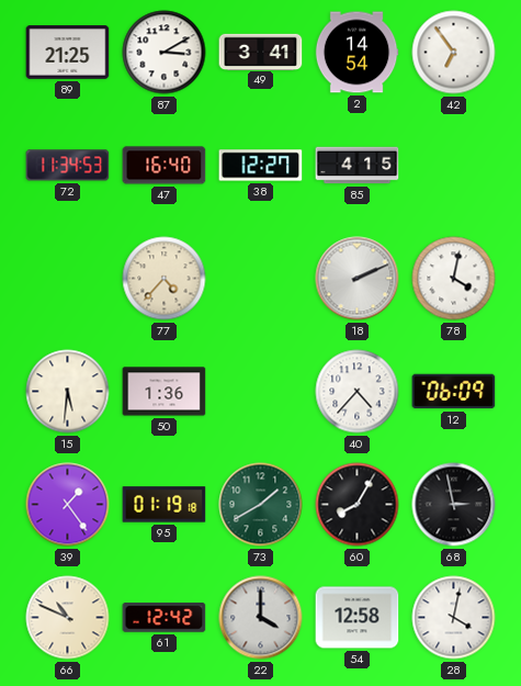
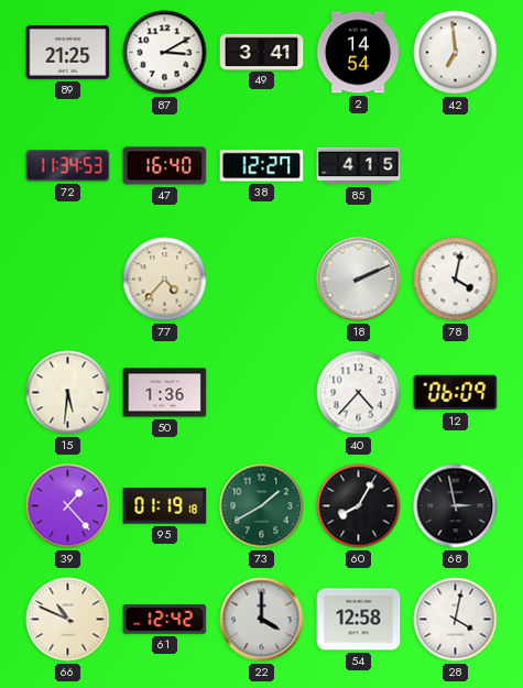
42: 6:54 -> 6:59 (456, 53)
39: 1:24 -> 1:23 (68, 506)
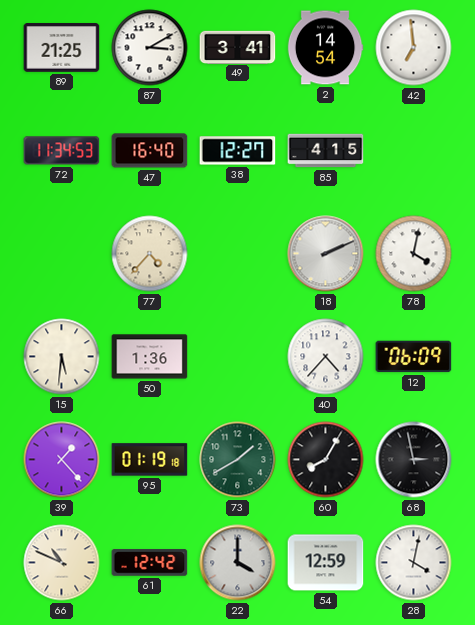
54: 12:58 -> 12:59 (326, 563)
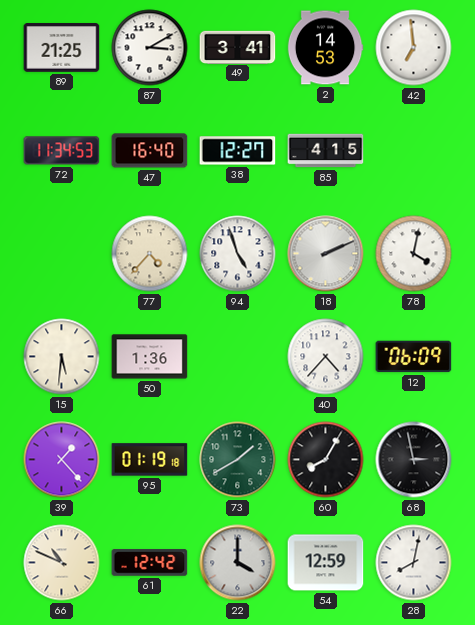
2: 14:54 -> 14:53 (325, 48)
94: none -> 4:57 (238, 254)
28: 4:02 -> 8:02 (414, 563)
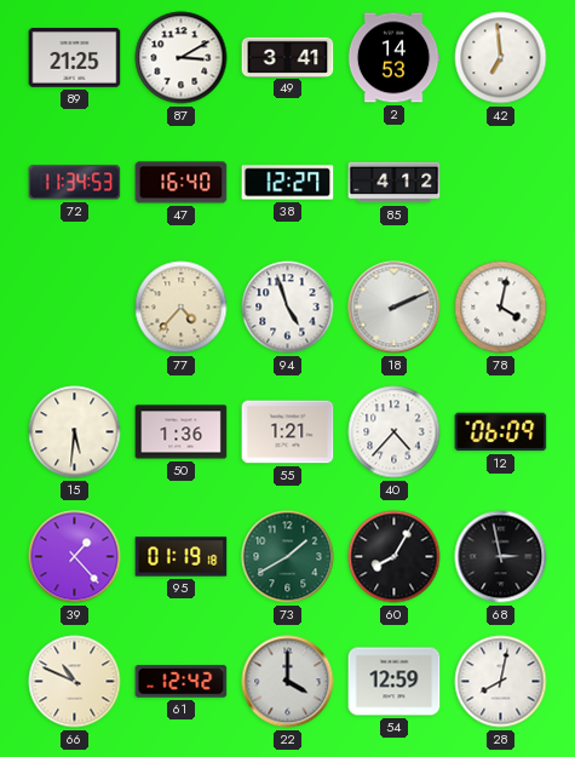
85: 4:15 -> 4:12 (395, 183)
55: none -> 1:21 (288, 432)
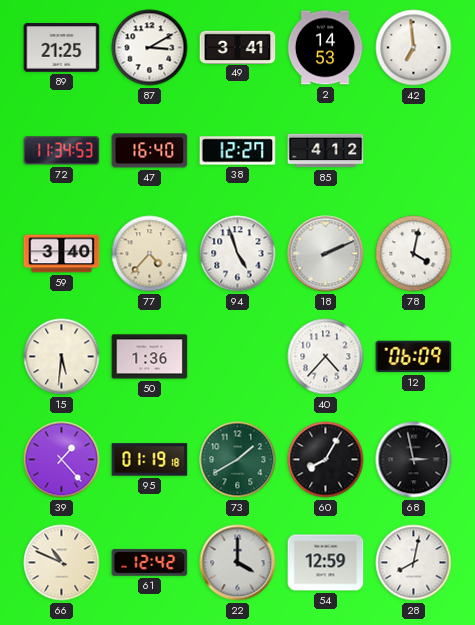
59: none -> 3:40 (62, 254)
55: 1:21 -> none (288, 432)
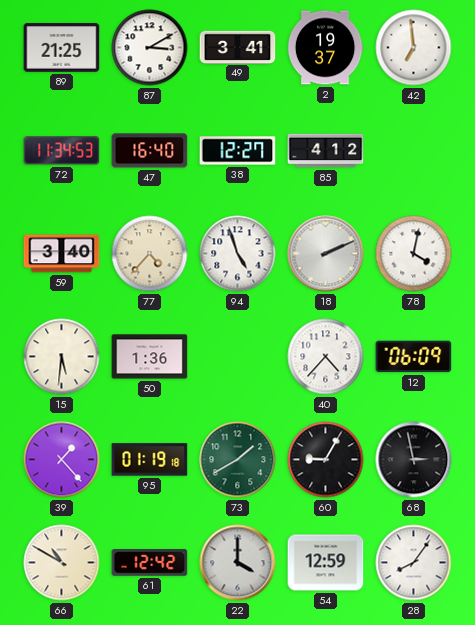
2: 14:53 -> 19:37 (325, 48)
60: 8:05 -> 9:05 (326, 460)
66: 10:49 -> 10:50 (62, 563)
28: 8:02 -> 8:06 (414, 563)
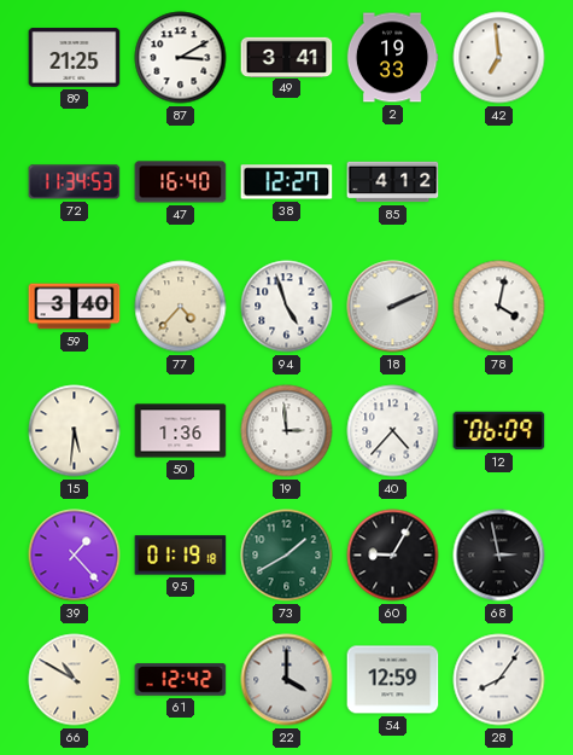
2: 19:37 -> 19:33 (392, 58)
19: none -> 2:59 (287, 431)
